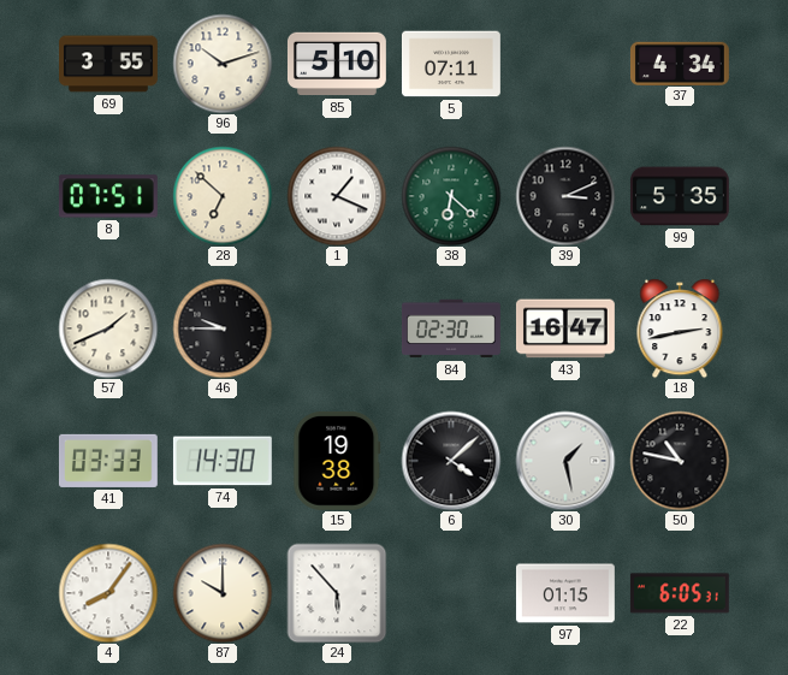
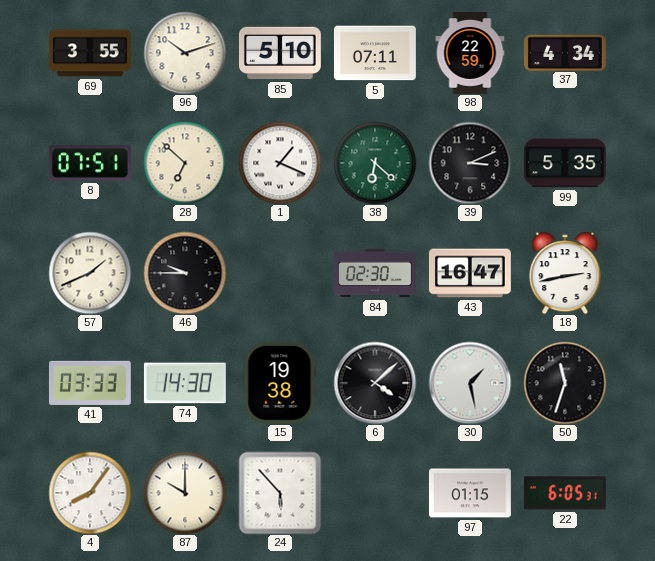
98: none -> 22:59 (470, 54)
50: 10:47 -> 11:33 (565, 383)
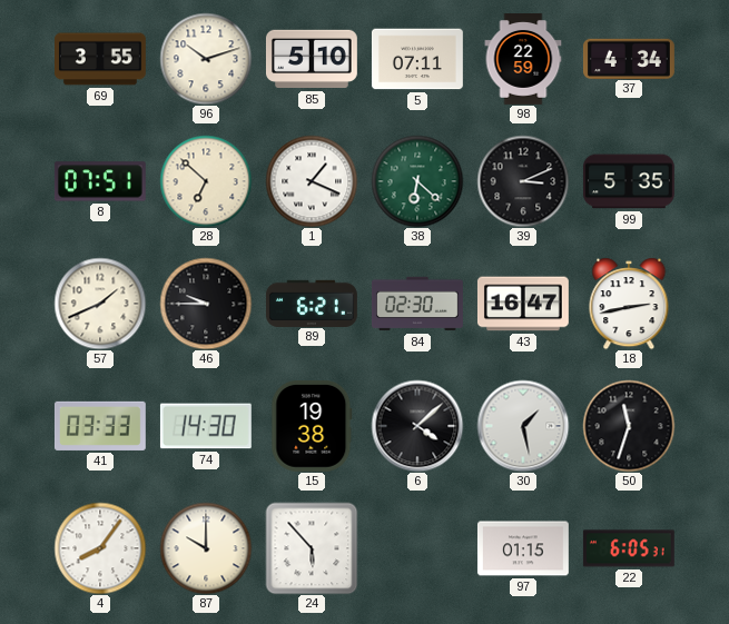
89: none -> 6:21 (312, 303)
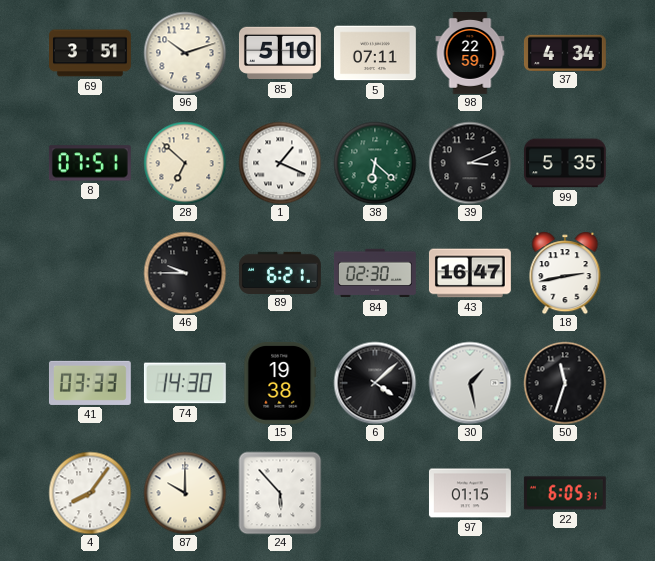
69: 3:55 -> 3:51 (91, 53)
57: 1:41 -> none (100, 304)
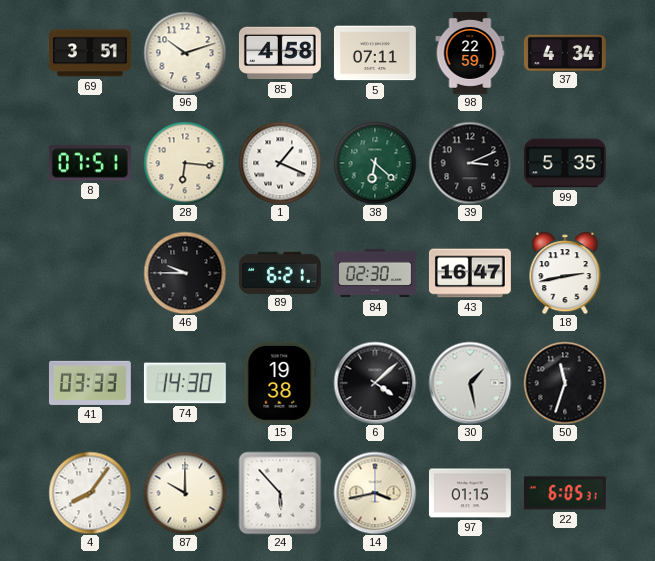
85: 5:10 -> 4:58 (280, 53)
28: 6:52 -> 6:16 (185, 163)
14: none -> 3:43 (375, 493)
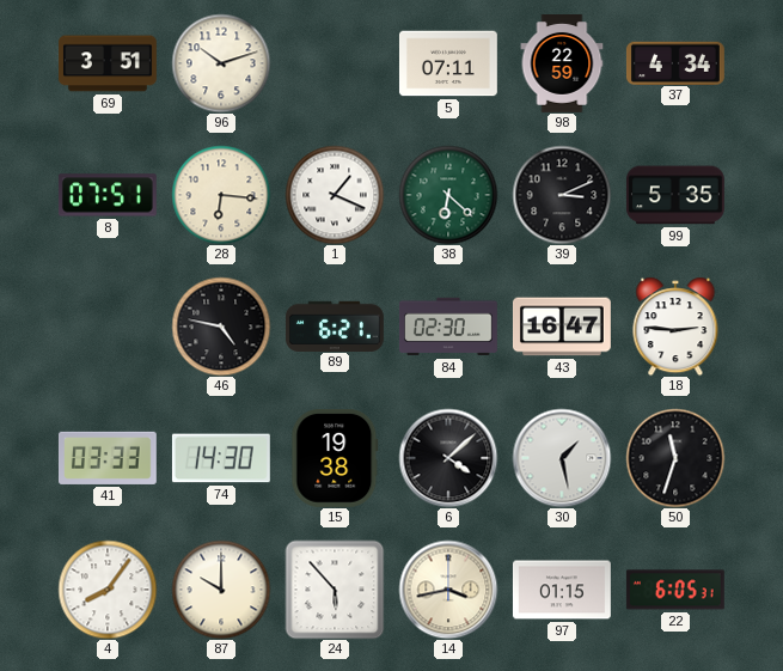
85: 4:58 -> none (280, 53)
46: 9:45 -> 4:47 (221, 327)
18: 2:43 -> 2:46 (675, 327)
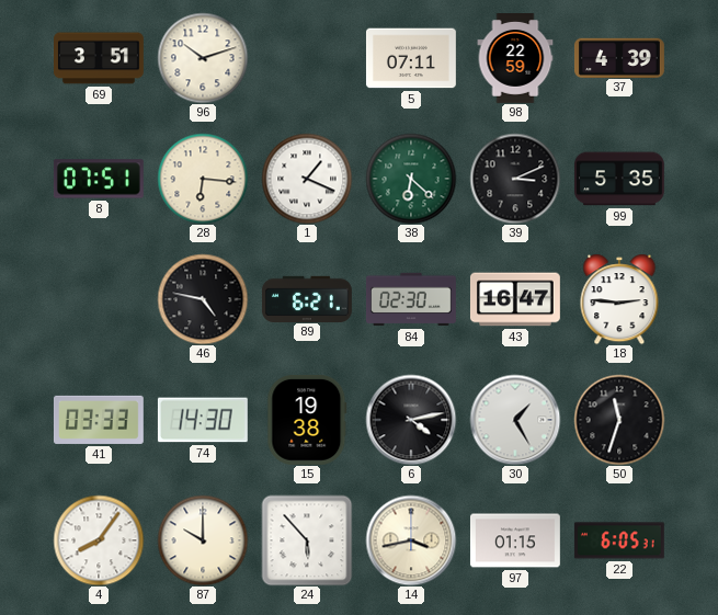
37: 4:34 -> 4:39 (619, 57)
6: 4:08 -> 4:13 (411, 420)
30: 1:28 -> 1:25 (515, 420)
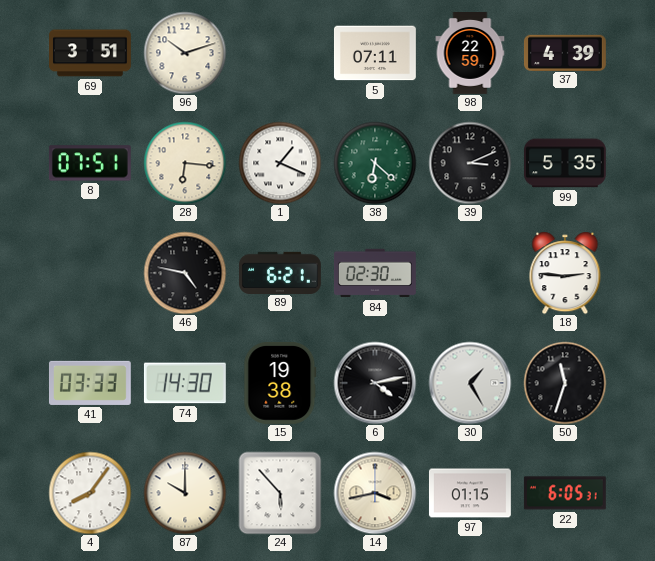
43: 16:47 -> none (515, 299)
